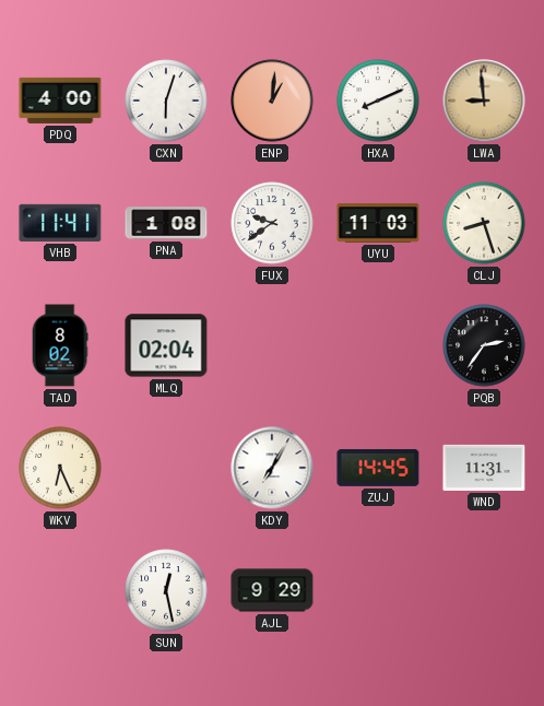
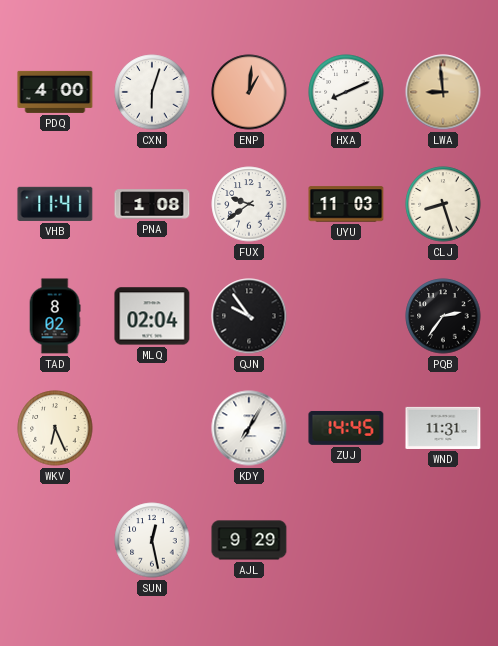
QJN: none -> 9:54 (249, 316)
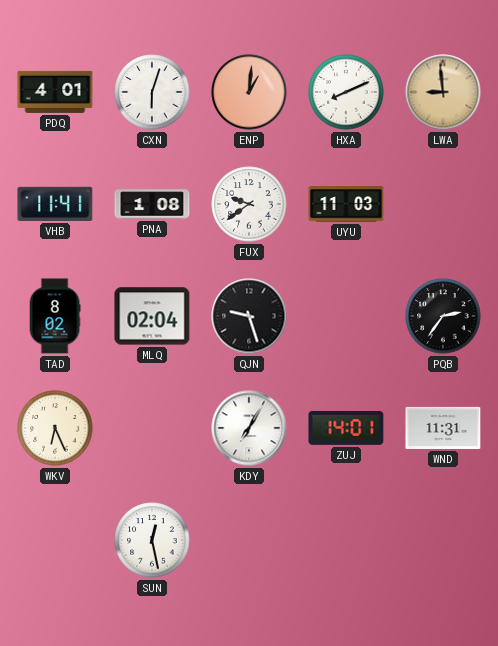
PDQ: 4:00 -> 4:01 (55, 92)
CLJ: 8:27 -> none (443, 204)
QJN: 9:54 -> 9:27 (249, 316)
ZUJ: 14:45 -> 14:01 (346, 428)
AJL: 9:29 -> none (249, 540)
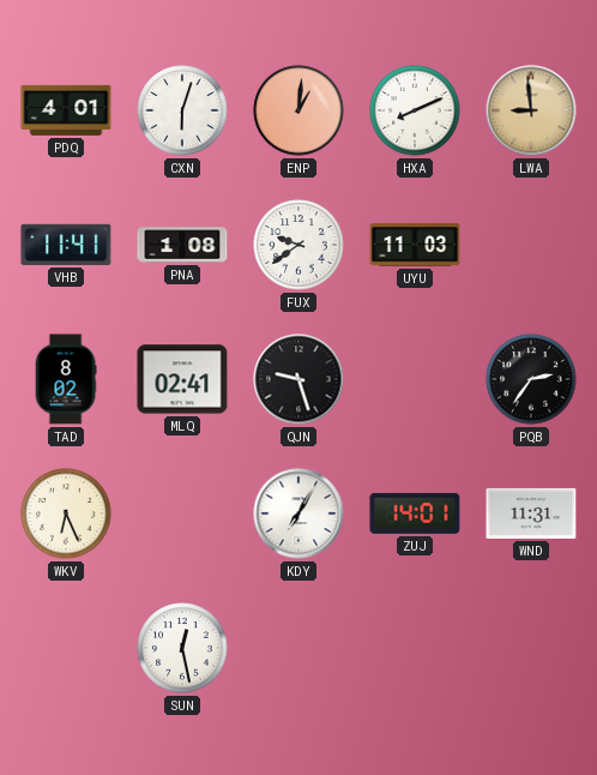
MLQ: 02:04 -> 02:41 (182, 379)
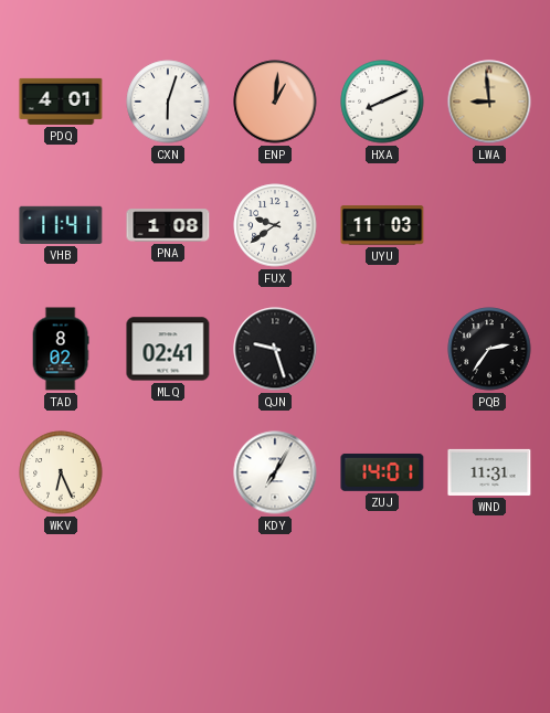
SUN: 12:28 -> none (182, 648)
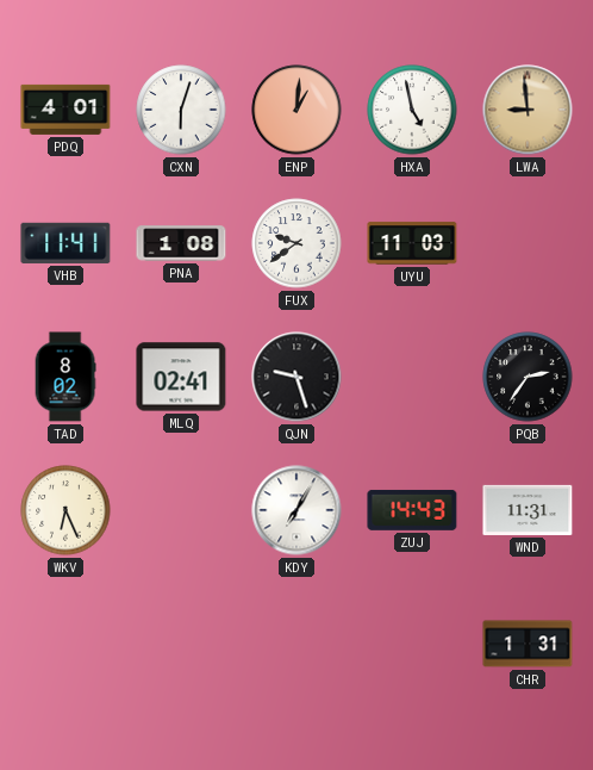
HXA: 8:11 -> 4:58 (412, 110)
ZUJ: 14:01 -> 14:43 (412, 510)
CHR: none -> 1:31 (528, 644)
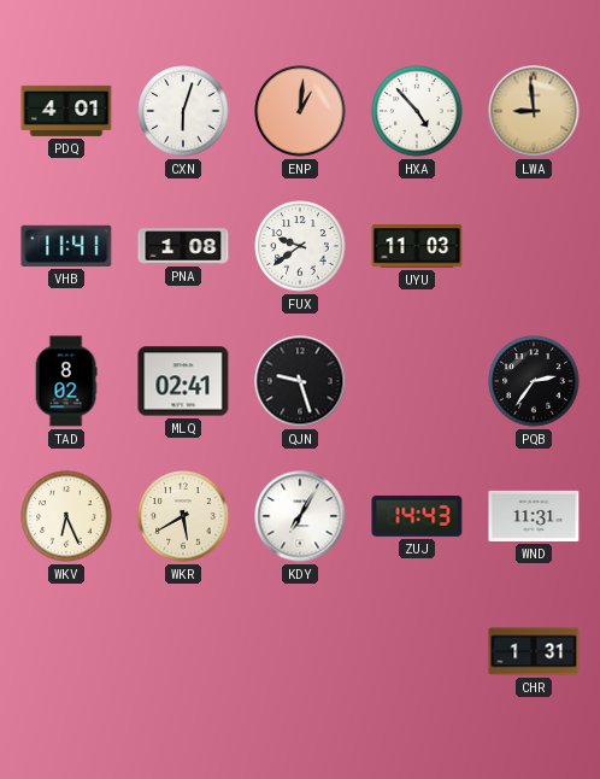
HXA: 4:58 -> 4:53 (417, 111)
WKR: none -> 5:40 (183, 516)
